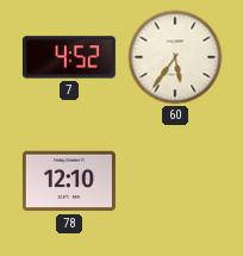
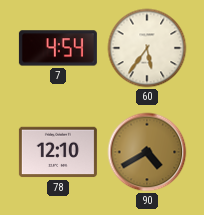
7: 4:52 -> 4:54 (58, 48)
90: none -> 4:40 (147, 152)
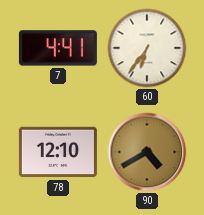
7: 4:54 -> 4:41 (58, 48)
60: 5:36 -> 6:36 (147, 48)
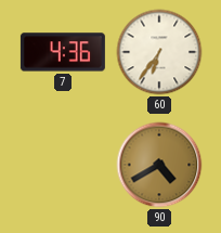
7: 4:41 -> 4:36 (63, 52)
78: 12:10 -> none (58, 152)
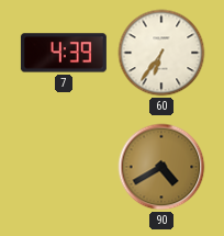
7: 4:36 -> 4:39 (64, 53)
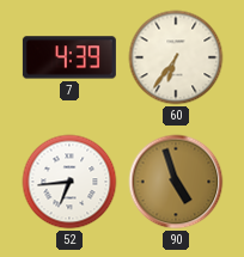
52: none -> 6:44 (69, 182)
90: 4:40 -> 4:57 (176, 182)
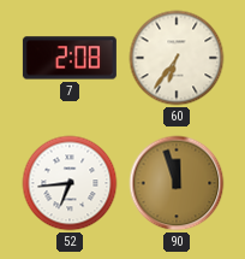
7: 4:39 -> 2:08 (70, 58)
90: 4:57 -> 11:57 (177, 183)
